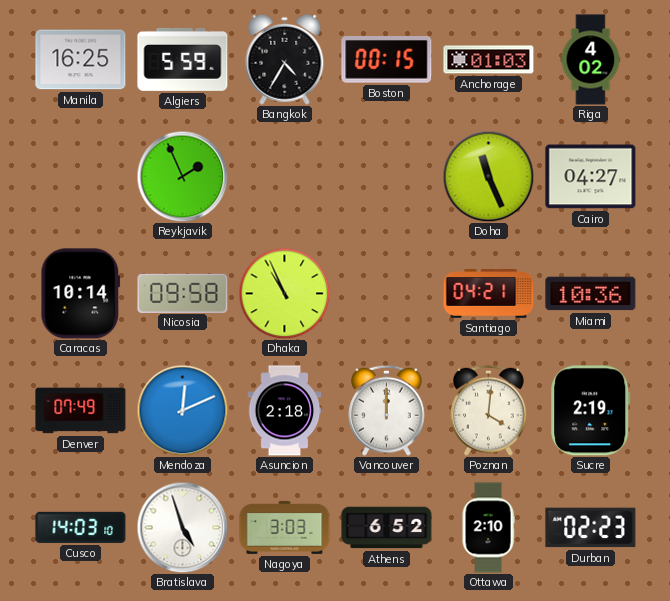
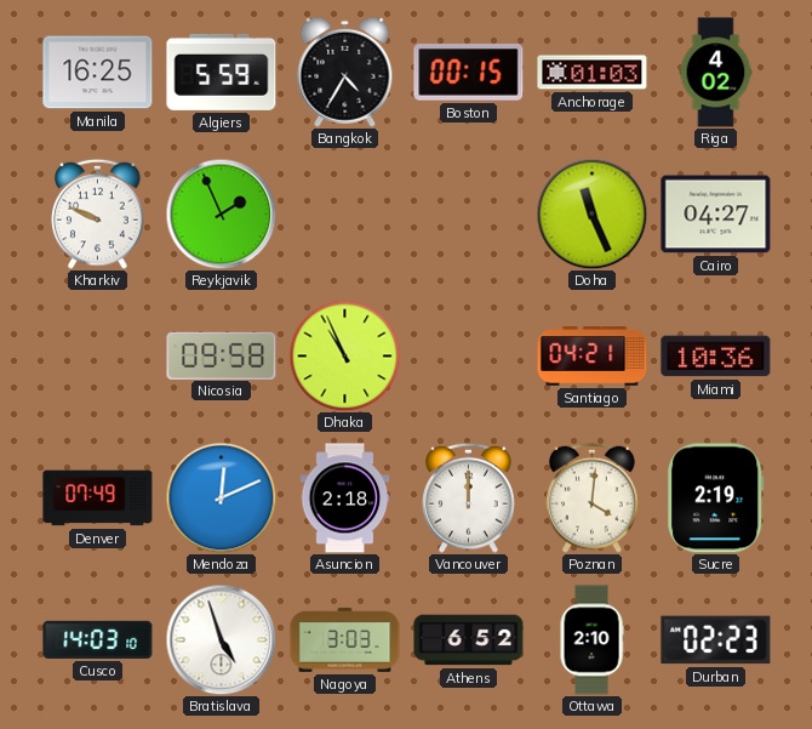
Kharkiv: none -> 9:49 (98, 213)
Caracas: 10:14 -> none (81, 294)
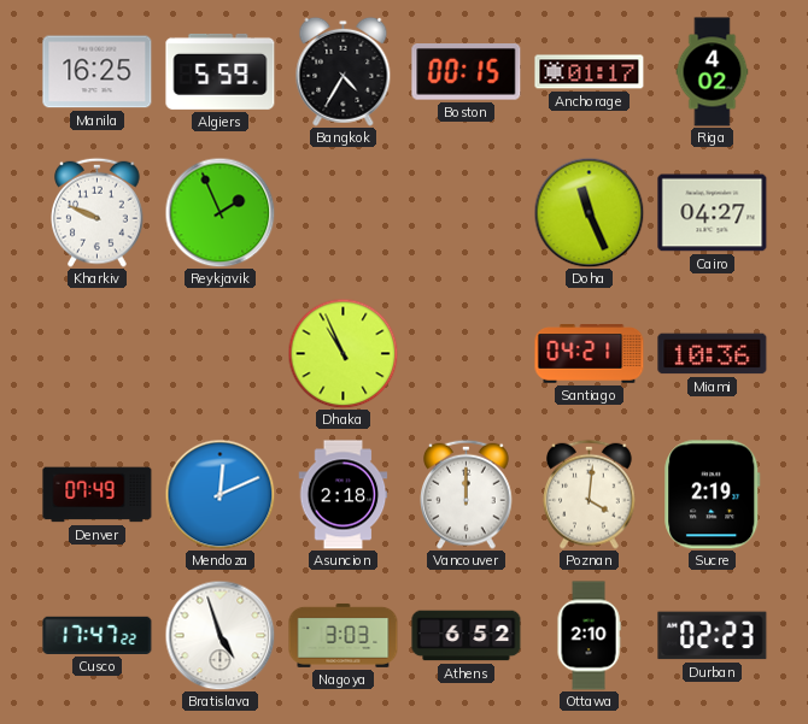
Anchorage: 01:03 -> 01:17 (590, 72)
Nicosia: 09:58 -> none (222, 355)
Cusco: 14:03 -> 17:47 (98, 635)
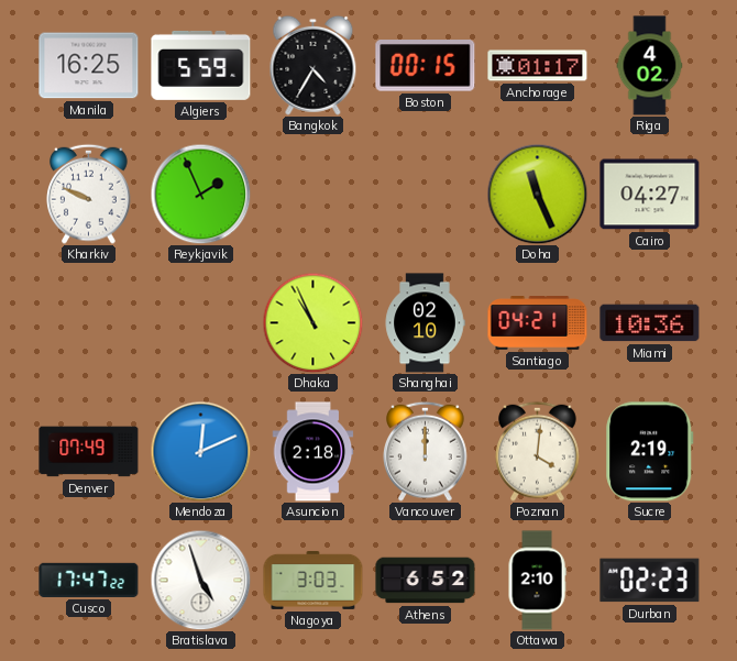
Shanghai: none -> 02:10 (425, 323)
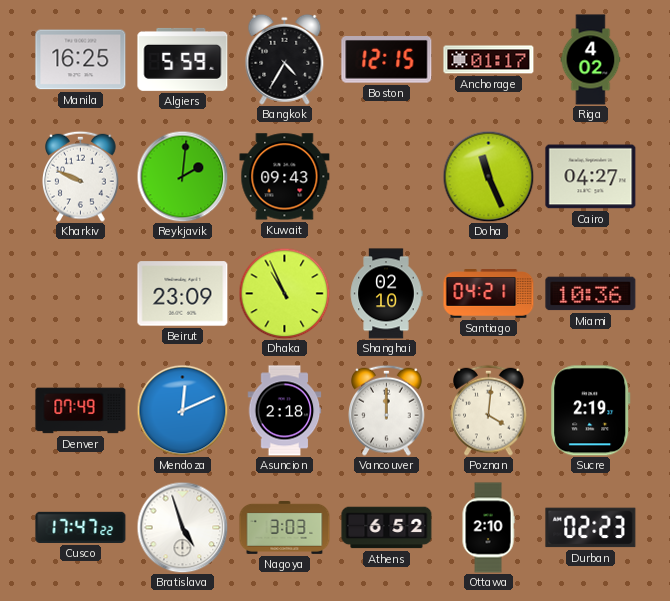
Boston: 00:15 -> 12:15 (387, 60)
Reykjavik: 1:56 -> 2:01 (182, 176)
Kuwait: none -> 09:43 (285, 177)
Beirut: none -> 23:09 (183, 294)
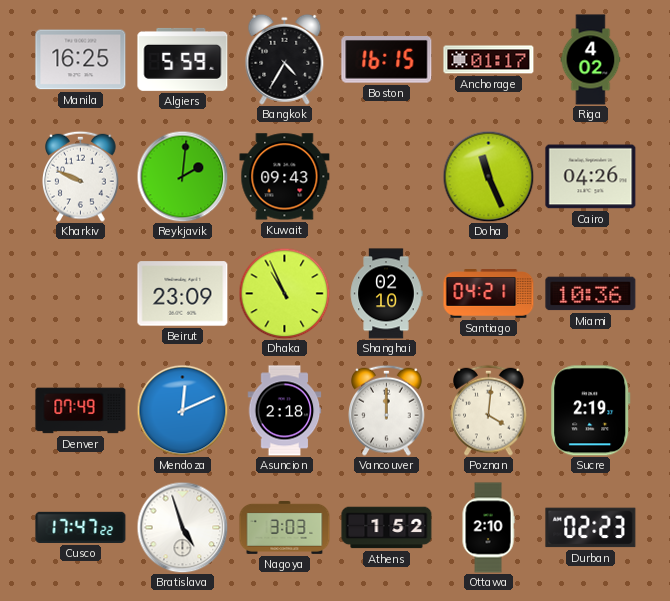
Boston: 12:15 -> 16:15 (387, 60)
Cairo: 04:27 -> 04:26 (591, 177)
Athens: 6:52 -> 1:52 (387, 528)
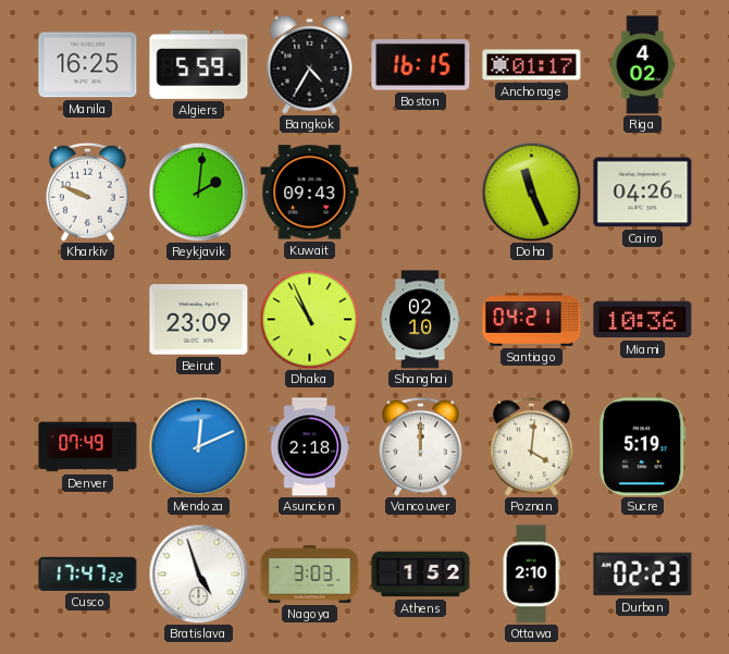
Sucre: 2:19 -> 5:19 (643, 447)
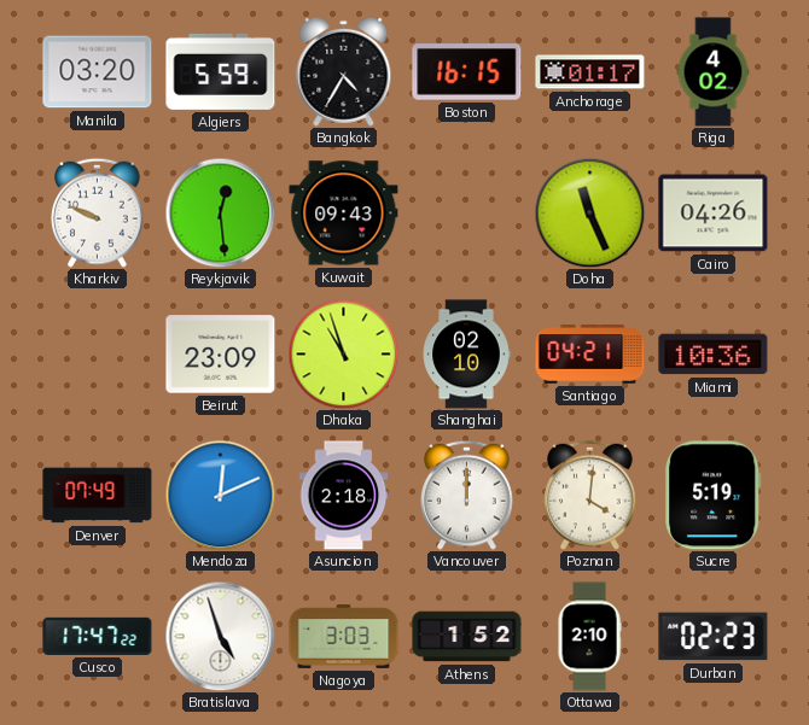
Manila: 16:25 -> 03:20 (98, 72)
Reykjavik: 2:01 -> 12:29 (220, 212)
Dhaka: 10:56 -> 10:57 (343, 353)
